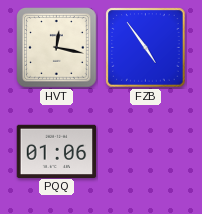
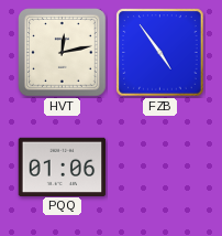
HVT: 12:17 -> 12:13 (63, 53)
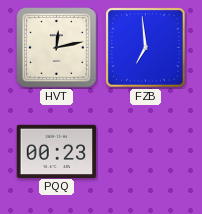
FZB: 4:54 -> 6:59 (146, 48)
PQQ: 01:06 -> 00:23 (57, 151)
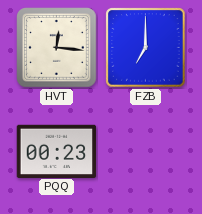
HVT: 12:13 -> 12:16 (57, 48)
FZB: 6:59 -> 7:00 (146, 48)
